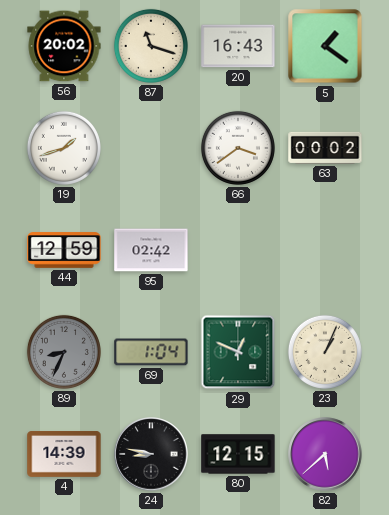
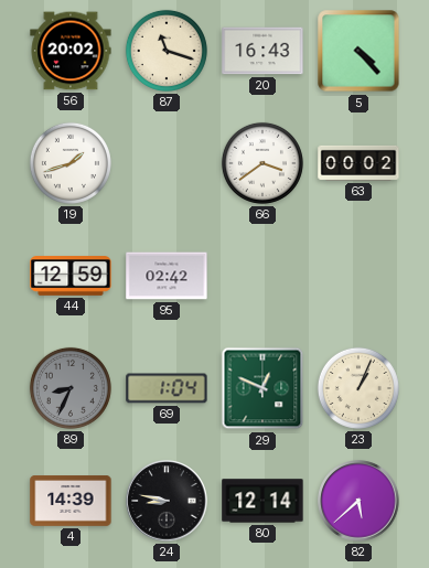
5: 1:21 -> 4:23 (358, 51)
80: 12:15 -> 12:14 (262, 501)
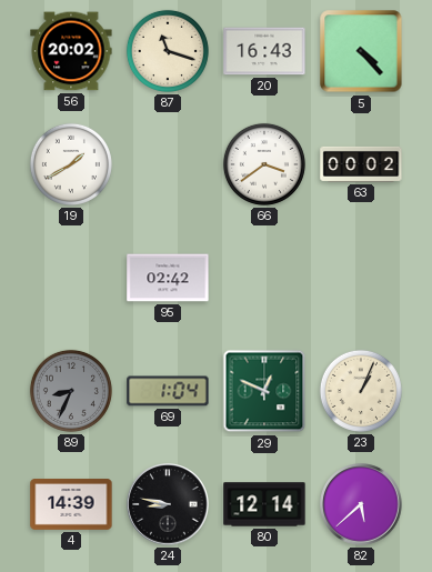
19: 1:42 -> 1:40 (71, 164)
44: 12:59 -> none (71, 276)
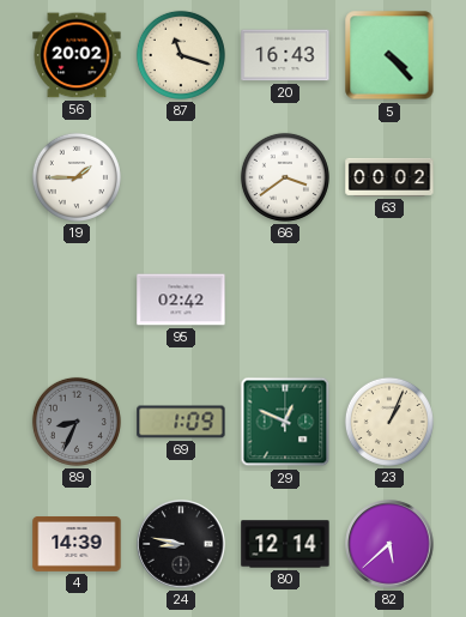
19: 1:40 -> 1:45 (77, 177)
69: 1:04 -> 1:09 (181, 422)
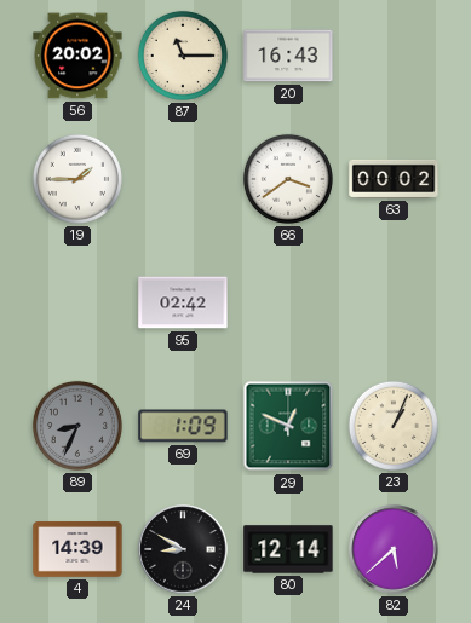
87: 11:18 -> 11:15 (183, 56)
5: 4:23 -> none (389, 55)
24: 8:47 -> 8:50 (183, 549)
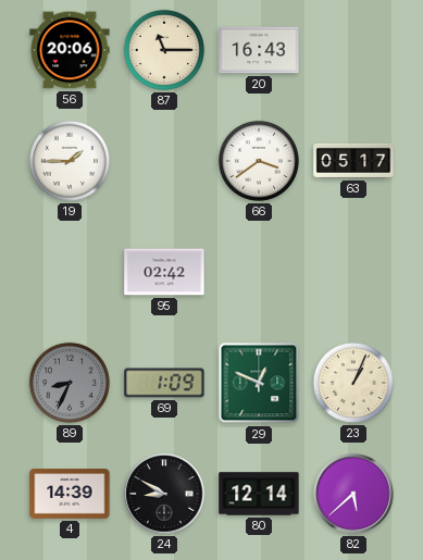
56: 20:02 -> 20:06 (70, 50)
63: 00:02 -> 05:17 (353, 161)
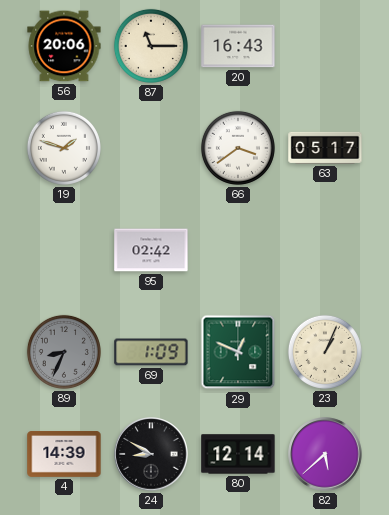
19: 1:45 -> 1:48 (64, 148)
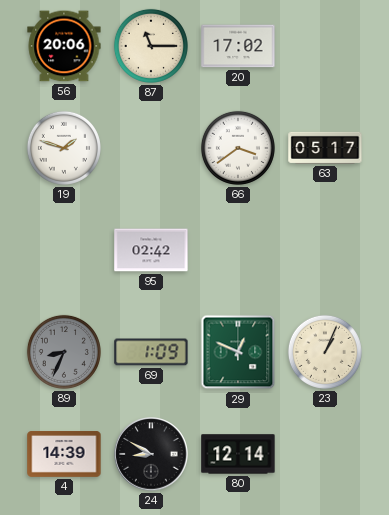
20: 16:43 -> 17:02 (238, 46)
82: 5:38 -> none (325, 454)
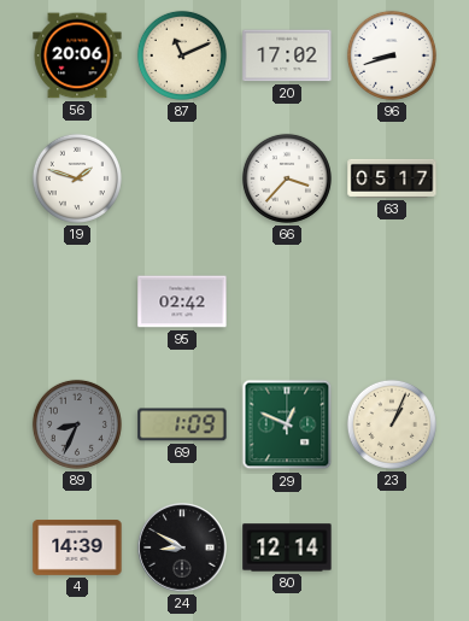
87: 11:15 -> 11:11 (182, 55)
96: none -> 8:42 (392, 55)
66: 3:39 -> 3:37 (287, 178)
